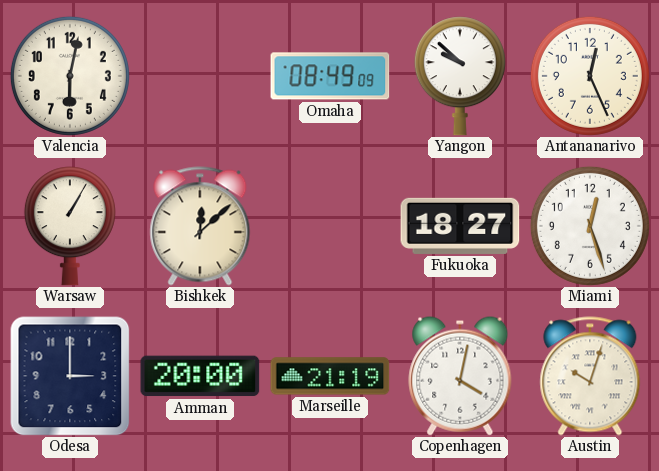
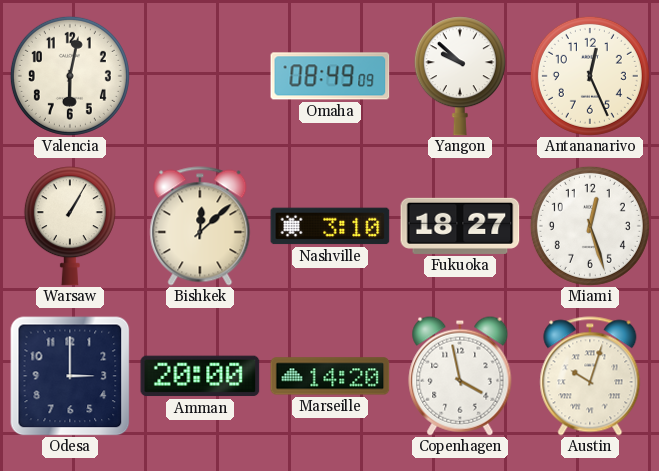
Nashville: none -> 3:10 (330, 226)
Marseille: 21:19 -> 14:20 (330, 376)
Copenhagen: 4:02 -> 3:58 (460, 376)
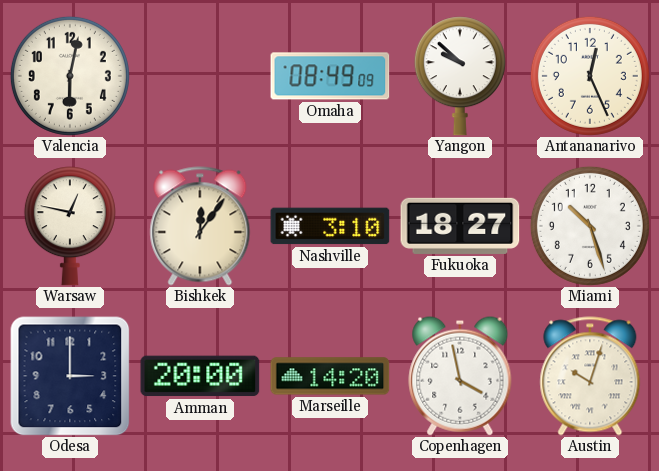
Warsaw: 1:05 -> 12:47 (70, 226)
Bishkek: 12:08 -> 12:06 (200, 226)
Miami: 12:27 -> 10:27 (590, 226)
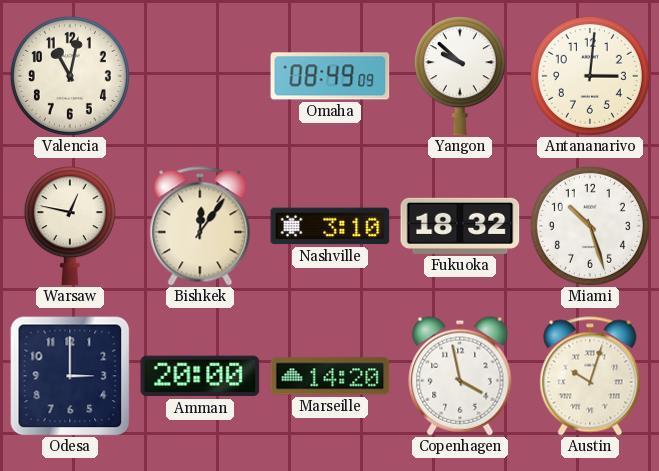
Valencia: 6:02 -> 11:02 (70, 76)
Antananarivo: 12:26 -> 3:01 (590, 76)
Fukuoka: 18:27 -> 18:32 (460, 226)
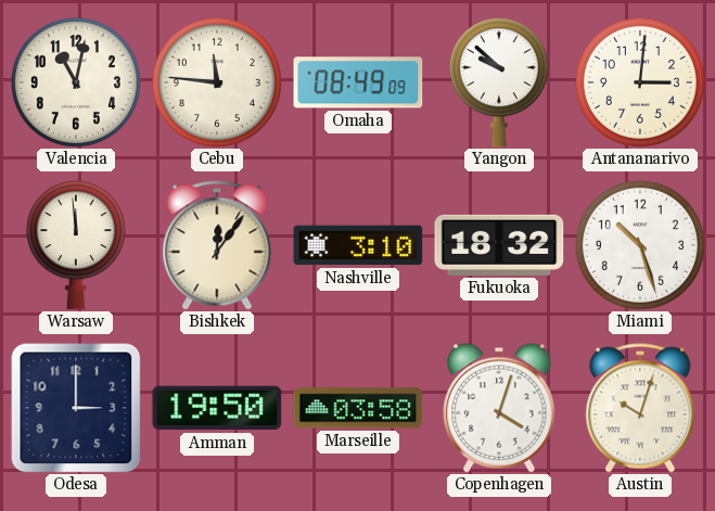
Cebu: none -> 11:46 (217, 82)
Warsaw: 12:47 -> 11:59 (76, 245)
Amman: 20:00 -> 19:50 (217, 408)
Marseille: 14:20 -> 03:58 (358, 408)
Copenhagen: 3:58 -> 4:03 (499, 408)
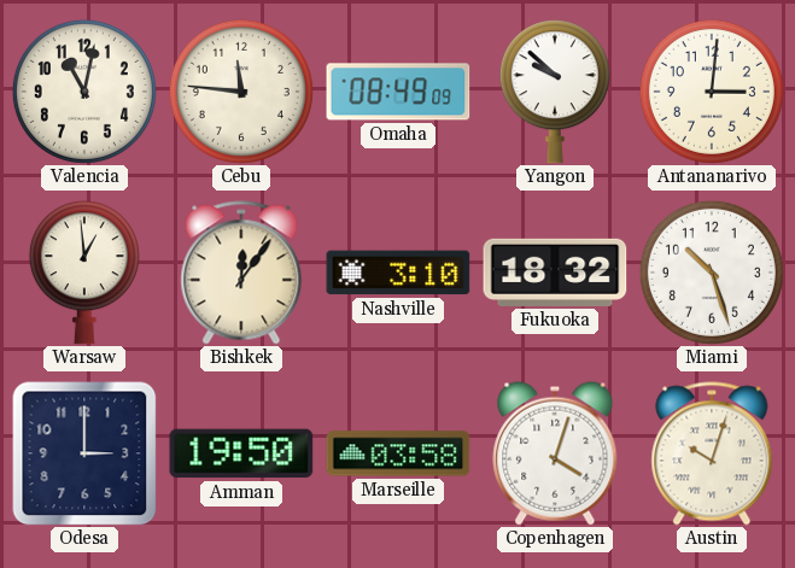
Warsaw: 11:59 -> 12:59 (84, 273)
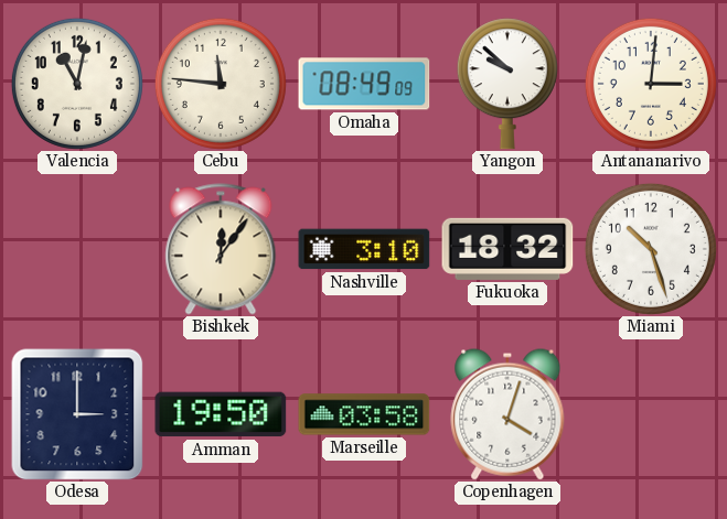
Warsaw: 12:59 -> none (84, 273)
Austin: 10:03 -> none (712, 453)
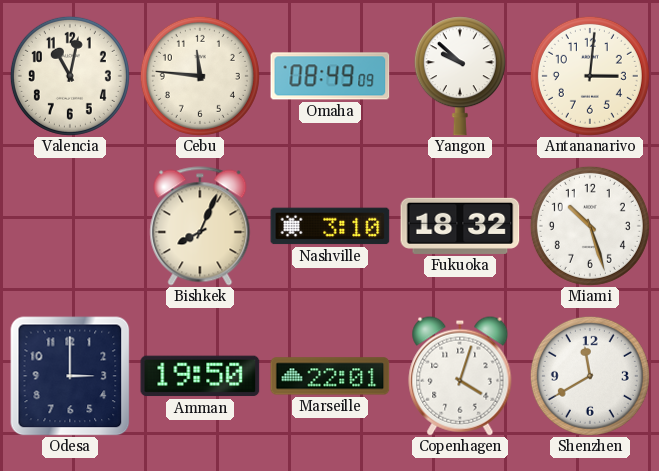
Bishkek: 12:06 -> 8:04 (200, 226)
Marseille: 03:58 -> 22:01 (330, 376)
Shenzhen: none -> 11:40 (590, 376)
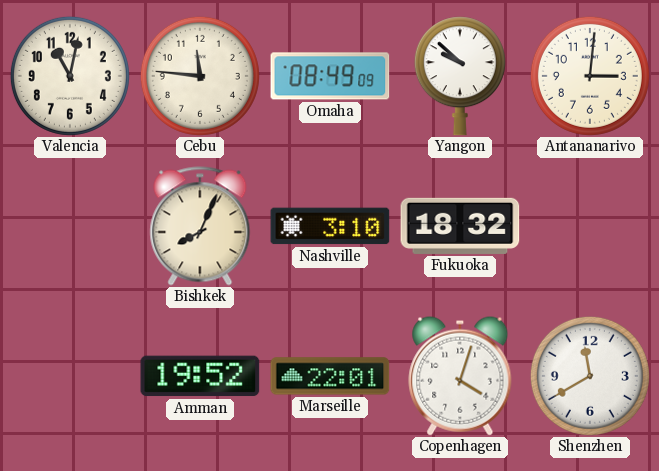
Miami: 10:27 -> none (590, 226)
Odesa: 3:00 -> none (70, 376)
Amman: 19:50 -> 19:52 (200, 376)
